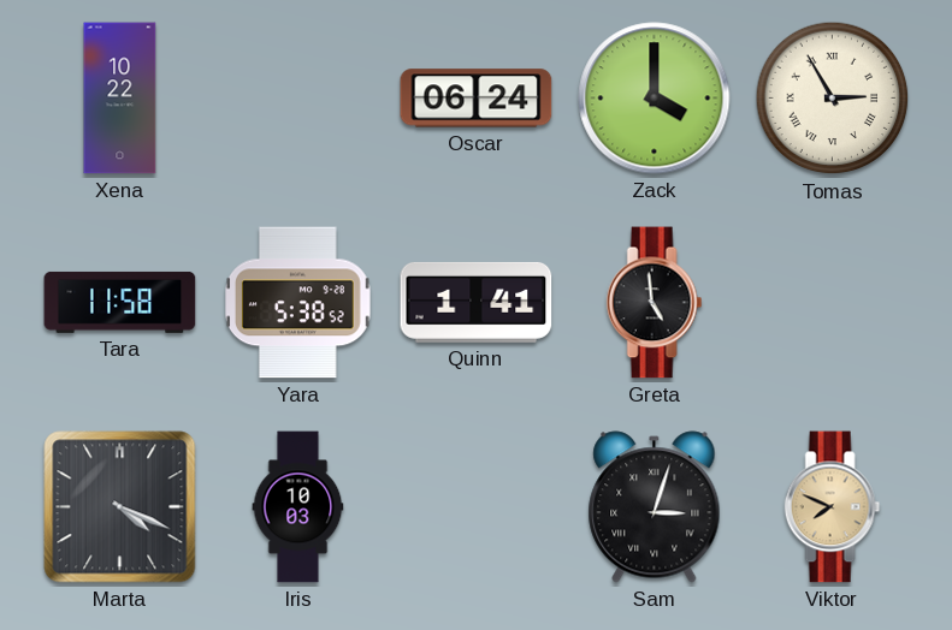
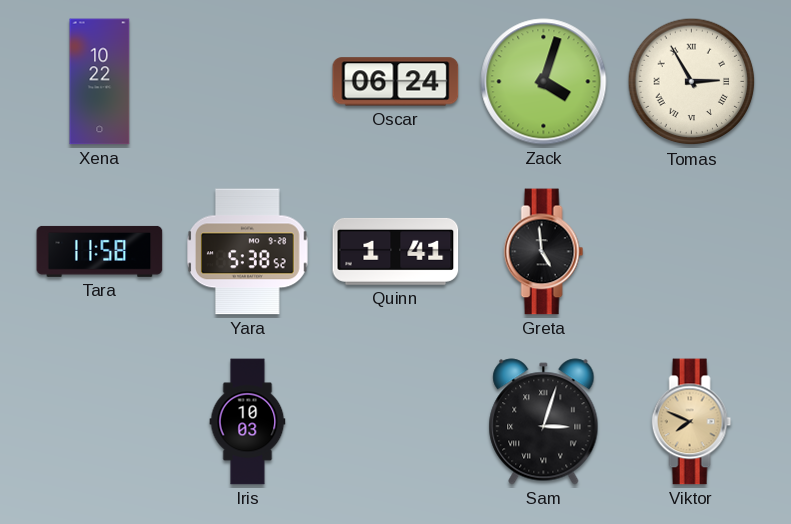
Zack: 4:00 -> 4:03 (544, 82)
Marta: 4:19 -> none (120, 507)
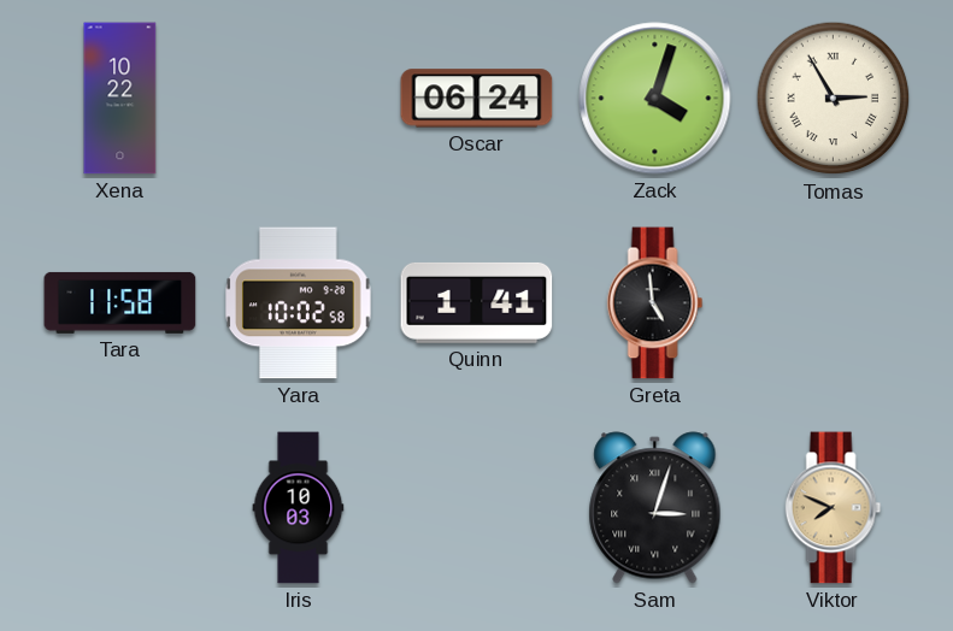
Yara: 5:38 -> 10:02 (299, 303)
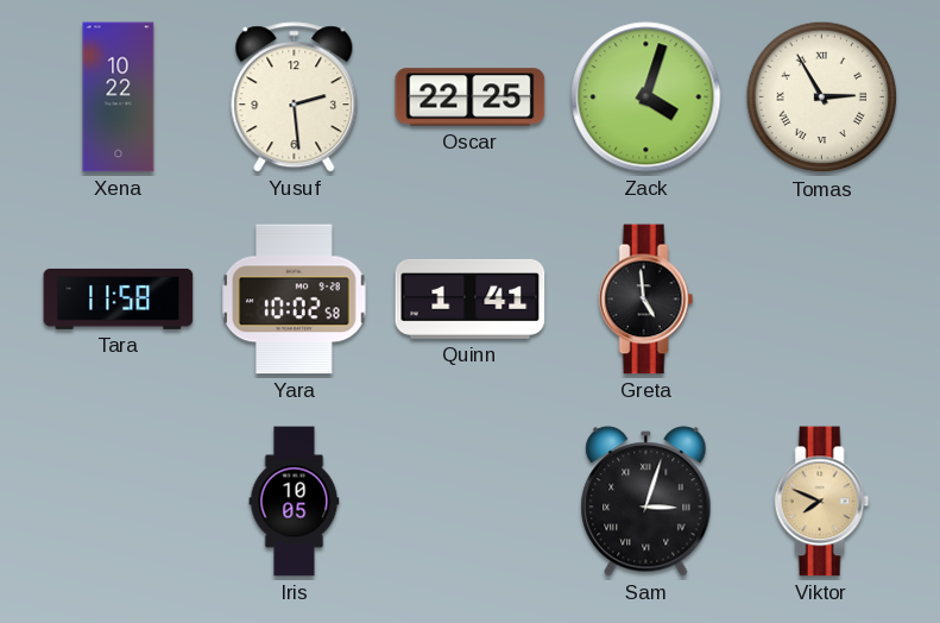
Yusuf: none -> 2:29 (295, 97)
Oscar: 06:24 -> 22:25 (471, 97)
Iris: 10:03 -> 10:05 (295, 502)
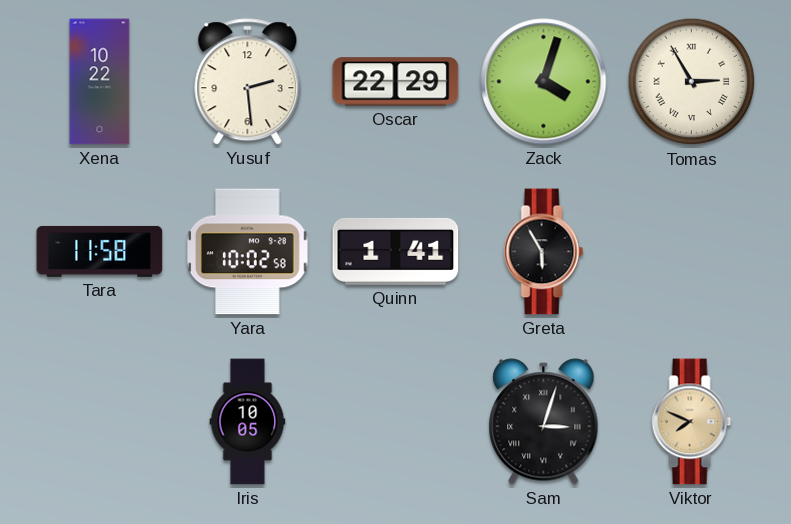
Oscar: 22:25 -> 22:29 (396, 82)
Greta: 4:59 -> 5:55 (544, 252)
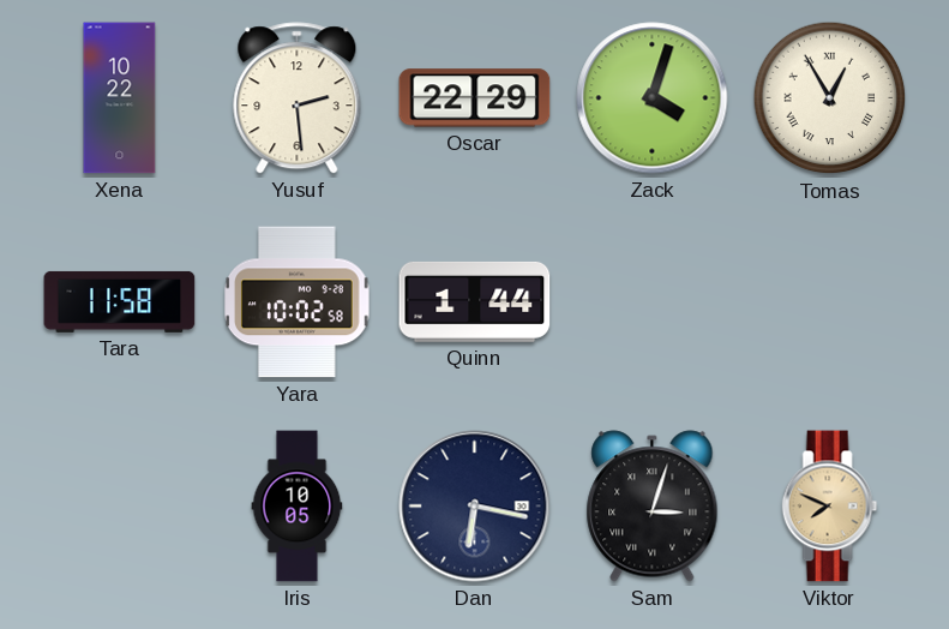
Tomas: 2:55 -> 12:55 (830, 98)
Quinn: 1:41 -> 1:44 (475, 301)
Greta: 5:55 -> none (544, 252)
Dan: none -> 6:17 (475, 507)
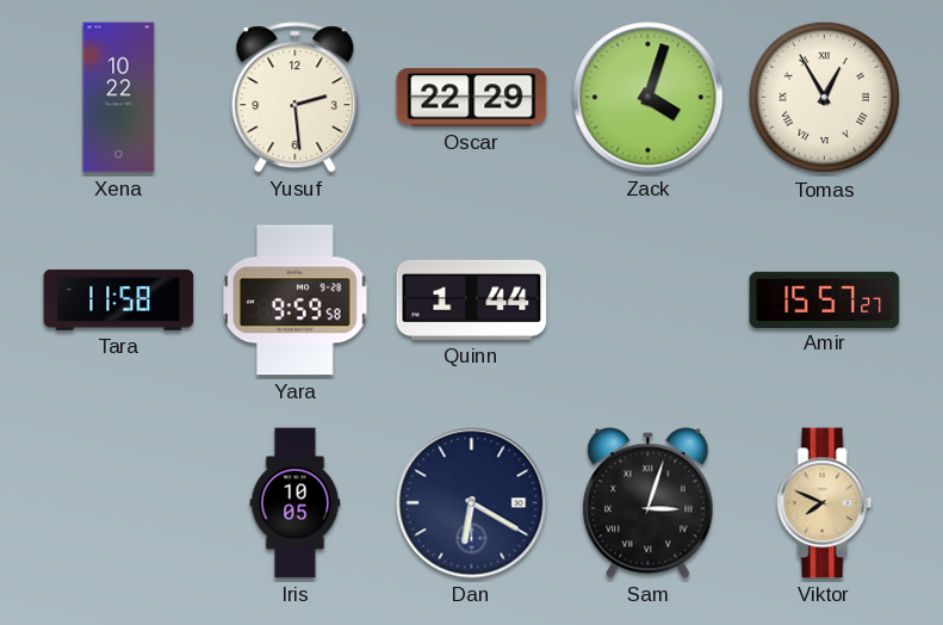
Yara: 10:02 -> 9:59 (296, 301)
Amir: none -> 15:57 (825, 299)
Dan: 6:17 -> 6:20 (472, 503)
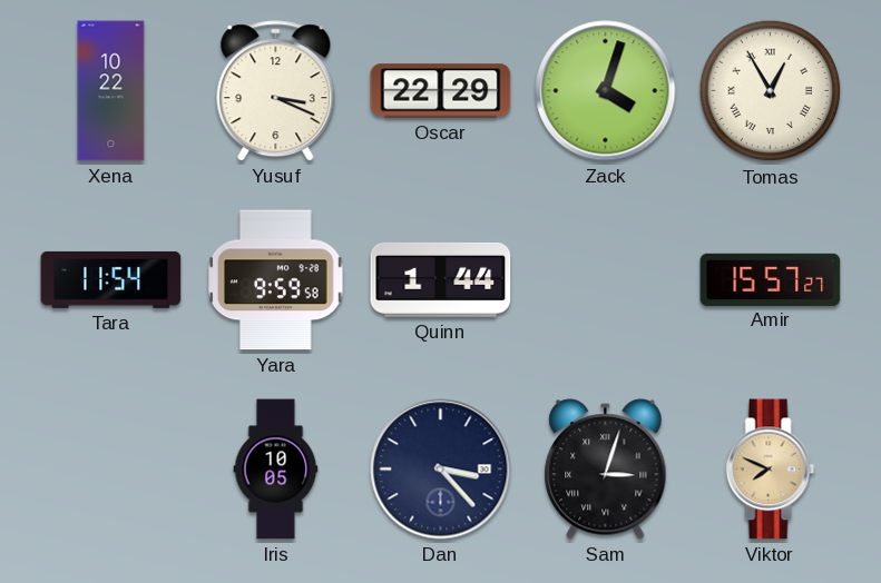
Yusuf: 2:29 -> 3:19 (276, 91)
Tara: 11:58 -> 11:54 (111, 279)
Dan: 6:20 -> 3:23 (441, 470)
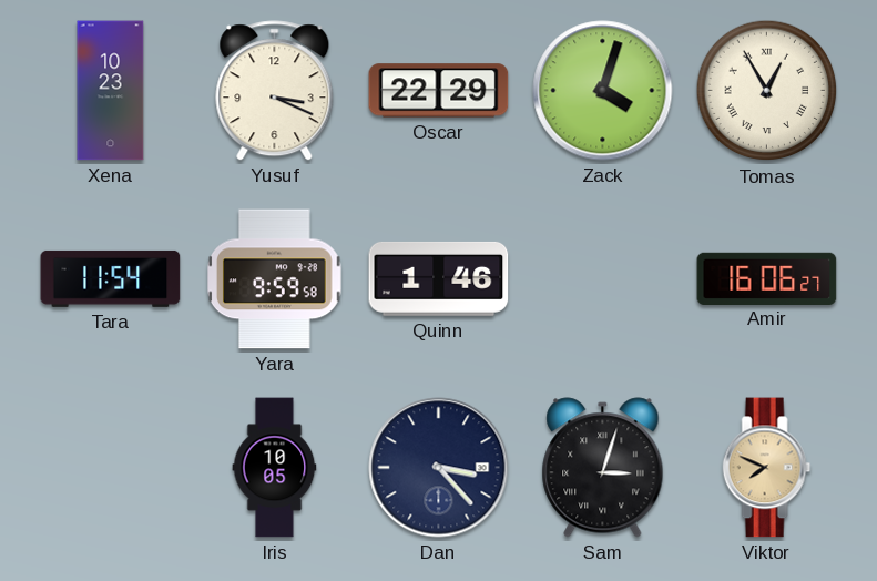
Xena: 10:22 -> 10:23 (111, 91)
Quinn: 1:44 -> 1:46 (439, 278)
Amir: 15:57 -> 16:06 (767, 278)
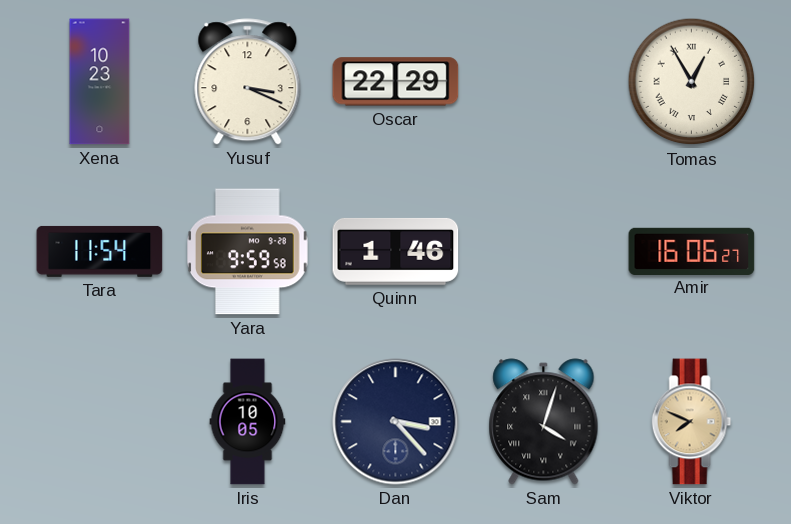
Zack: 4:03 -> none (603, 91)
Sam: 3:03 -> 4:03 (544, 422)
